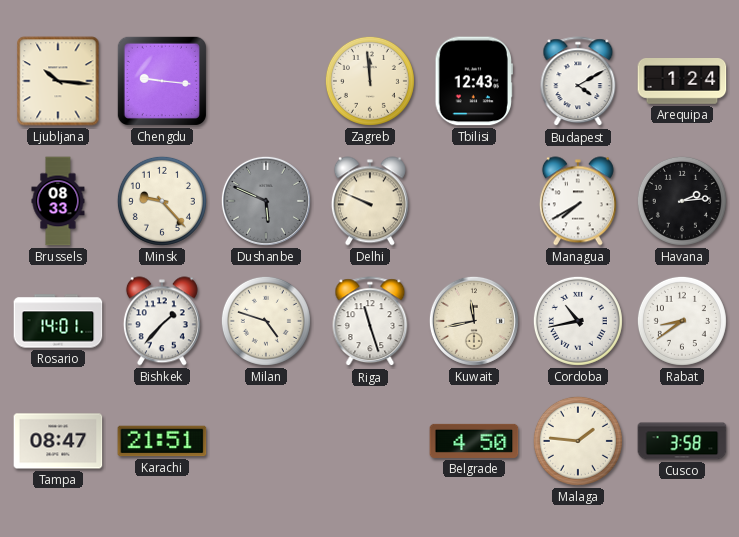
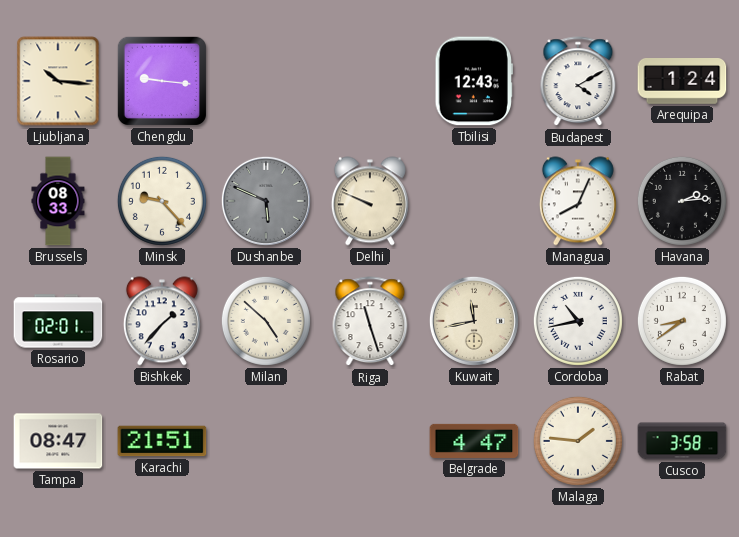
Zagreb: 11:59 -> none (370, 81)
Managua: 7:40 -> 8:04 (578, 201)
Rosario: 14:01 -> 02:01 (58, 321)
Milan: 4:48 -> 4:52 (266, 321)
Belgrade: 4:50 -> 4:47 (474, 441)
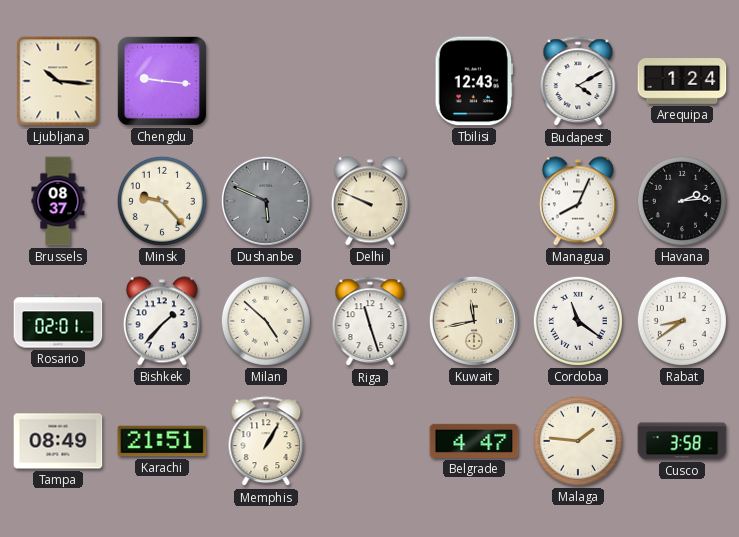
Brussels: 08:33 -> 08:37 (58, 201)
Cordoba: 10:43 -> 11:21 (578, 321)
Tampa: 08:47 -> 08:49 (58, 441)
Memphis: none -> 1:05 (266, 442)
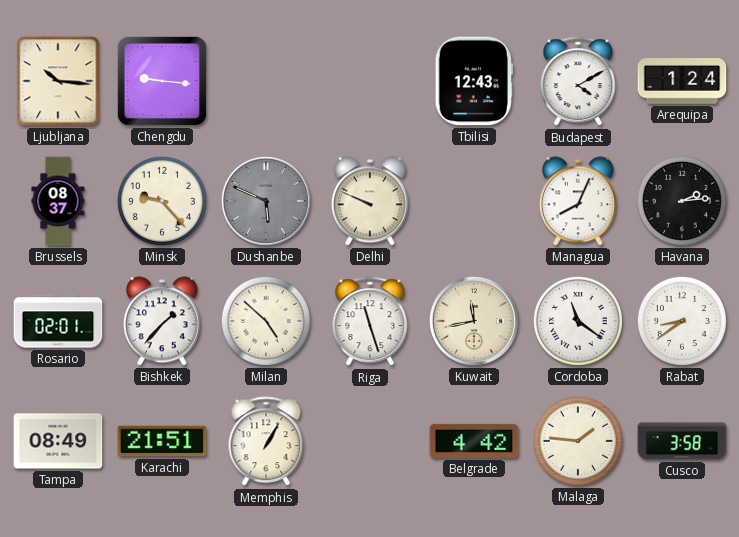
Belgrade: 4:47 -> 4:42 (474, 441)
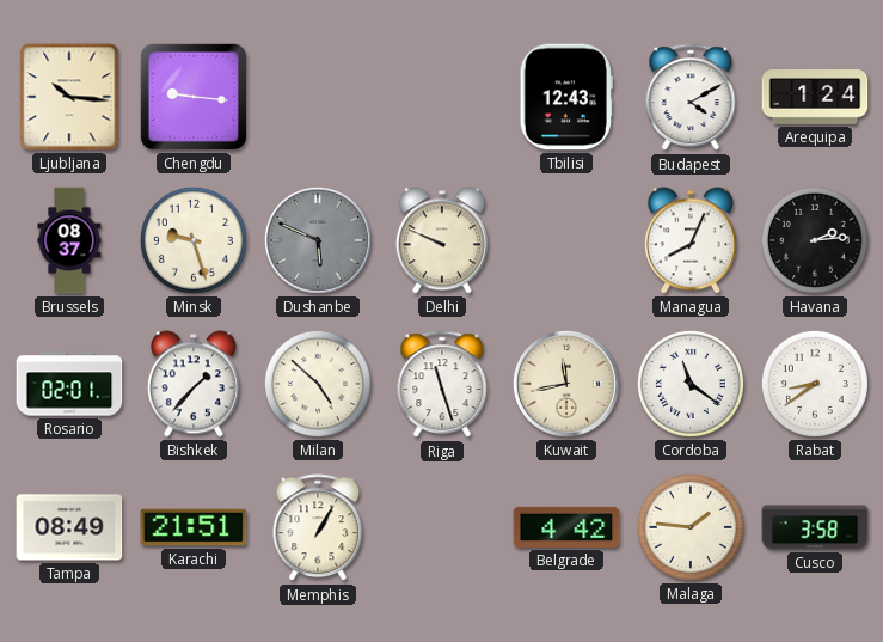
Minsk: 9:23 -> 9:27 (194, 240)
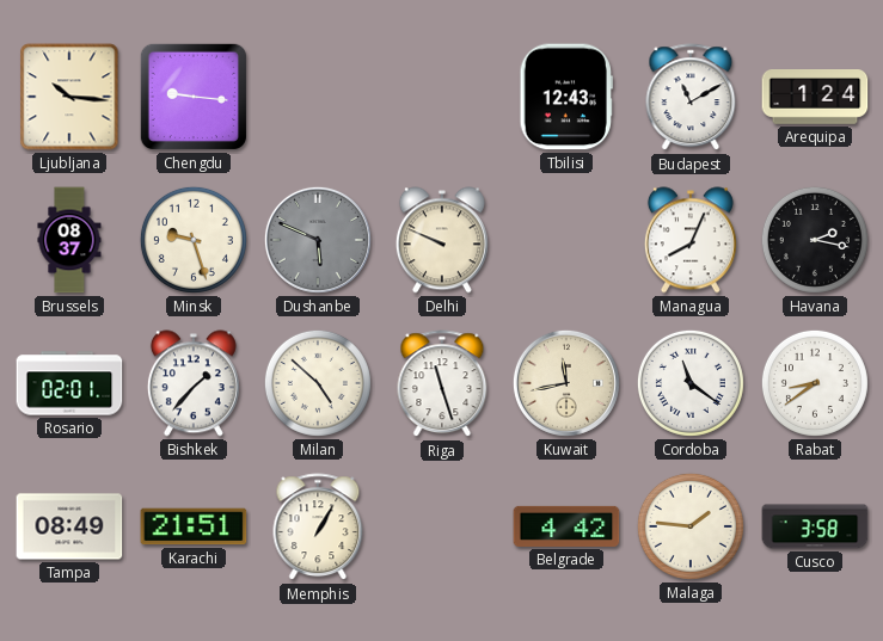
Budapest: 4:10 -> 11:10 (691, 98)
Havana: 2:14 -> 2:17 (815, 240)
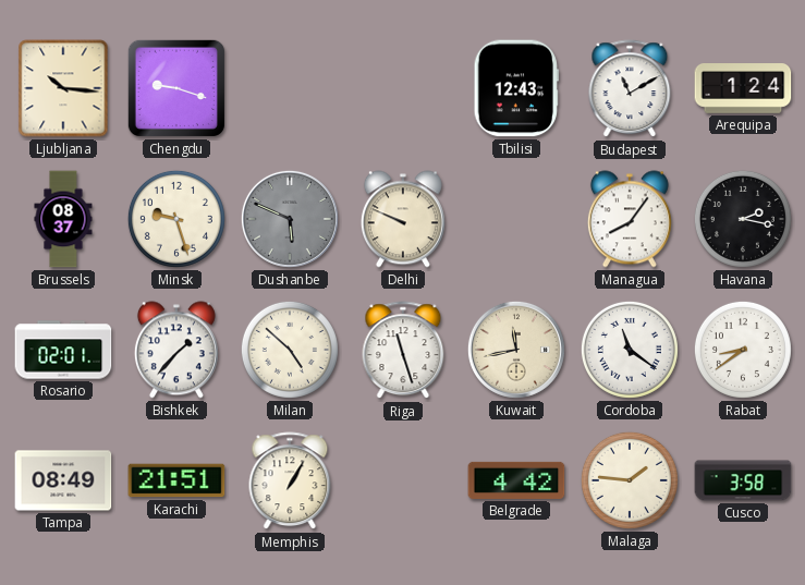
Chengdu: 9:16 -> 9:18 (176, 88)
Managua: 8:04 -> 8:06 (630, 219)
